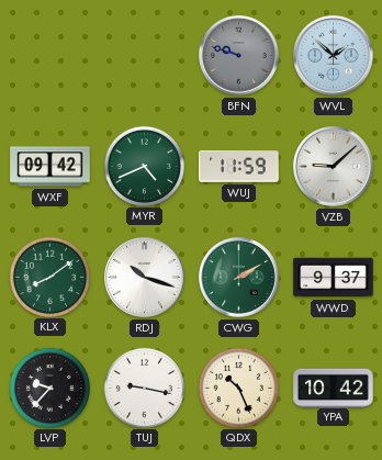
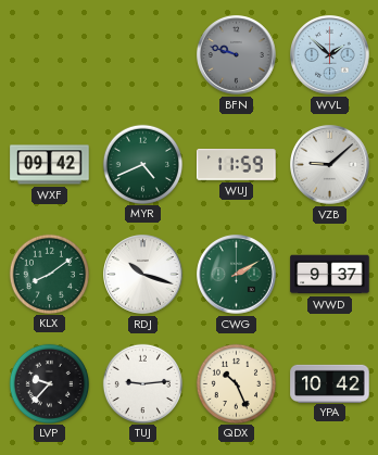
TUJ: 9:17 -> 9:14 (142, 383)
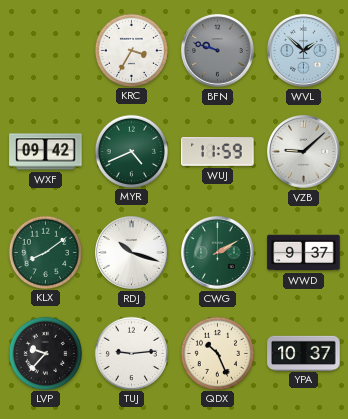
KRC: none -> 3:35 (131, 50)
YPA: 10:42 -> 10:37 (304, 353)
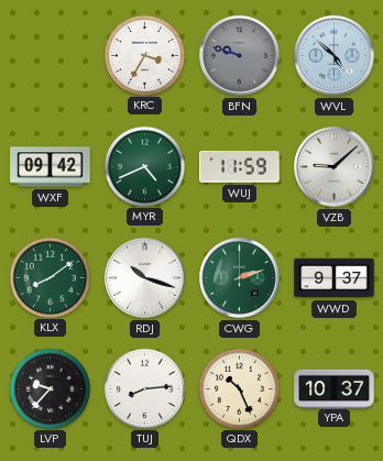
WVL: 1:52 -> 4:52 (335, 56)
CWG: 2:10 -> 2:12 (240, 278)
TUJ: 9:14 -> 8:14 (144, 388)
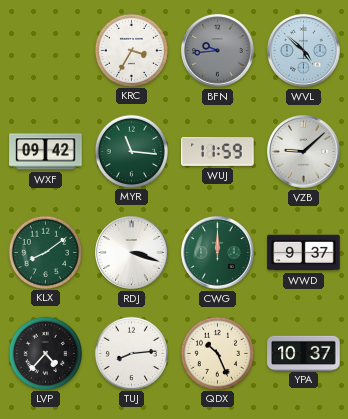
BFN: 9:48 -> 9:44 (218, 51)
MYR: 4:41 -> 11:16 (131, 151)
RDJ: 10:18 -> 3:18 (132, 253)
CWG: 2:12 -> 12:00 (218, 253)
LVP: 9:37 -> 4:37 (45, 353)
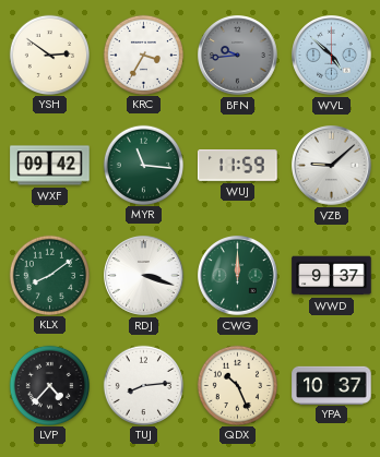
YSH: none -> 2:51 (49, 55)
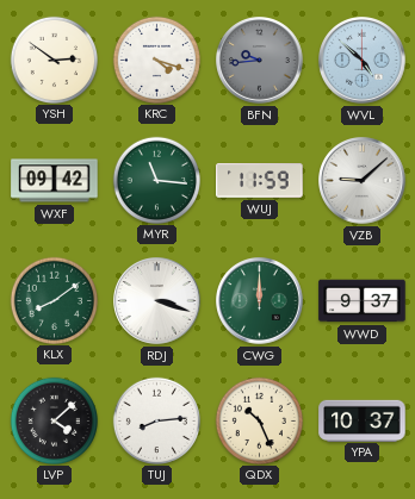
KRC: 3:35 -> 4:18 (156, 60)
LVP: 4:37 -> 4:08 (54, 420)
